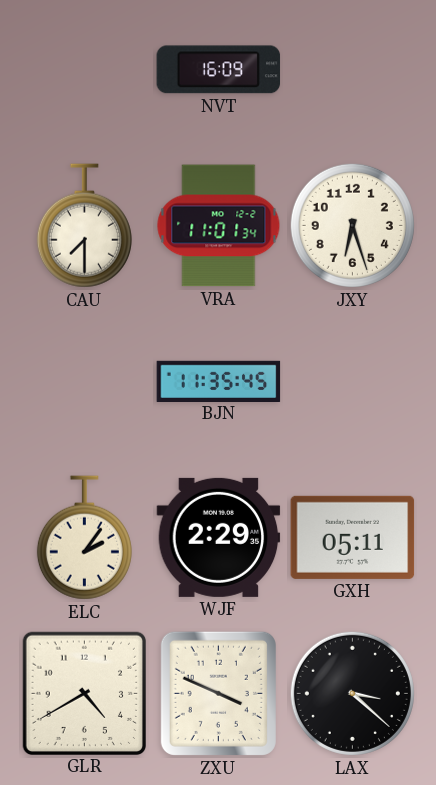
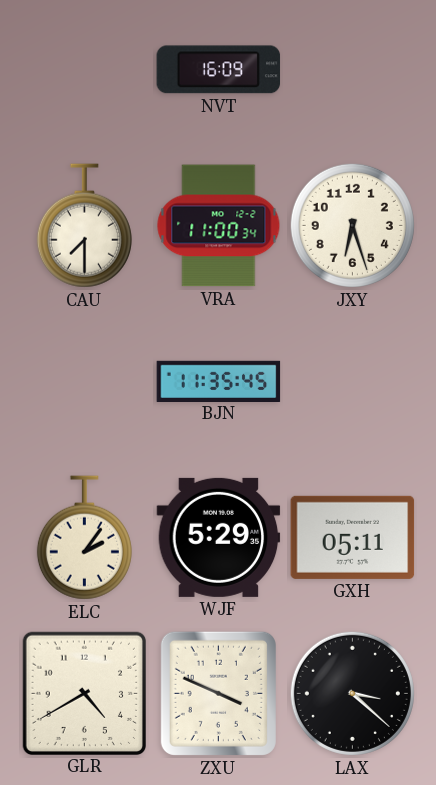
VRA: 11:01 -> 11:00 (219, 226)
WJF: 2:29 -> 5:29 (219, 537)
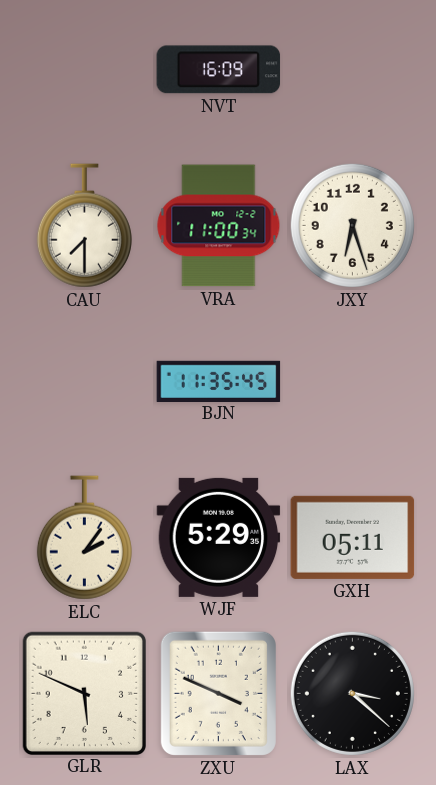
GLR: 4:40 -> 5:49 (84, 693)
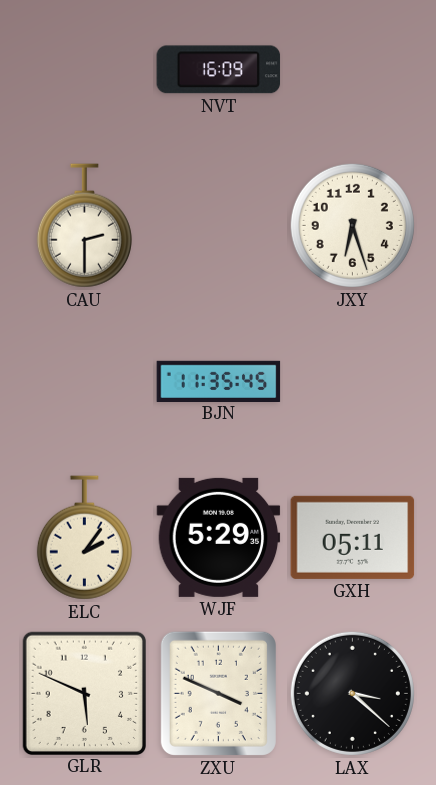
CAU: 7:30 -> 2:30 (84, 226)
VRA: 11:00 -> none (219, 226)
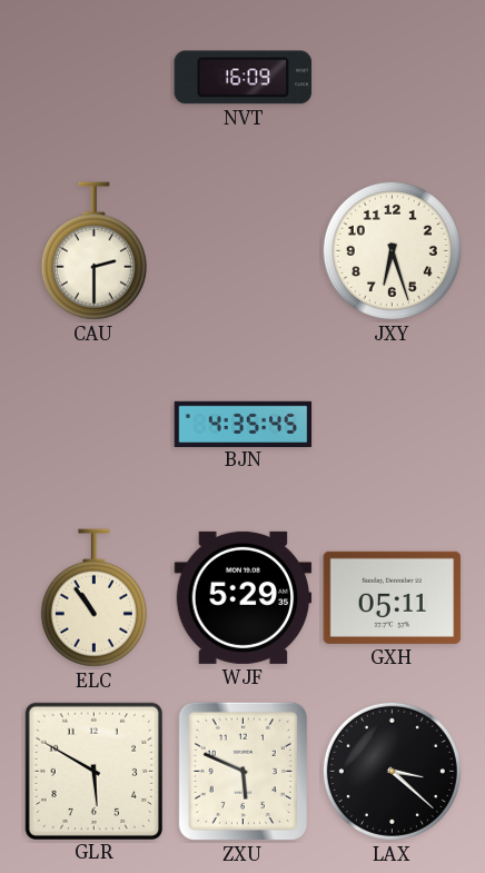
BJN: 11:35 -> 4:35 (244, 424)
ELC: 2:06 -> 10:54 (93, 598)
GLR: 5:49 -> 5:50 (93, 771)
ZXU: 3:49 -> 5:49 (242, 771)
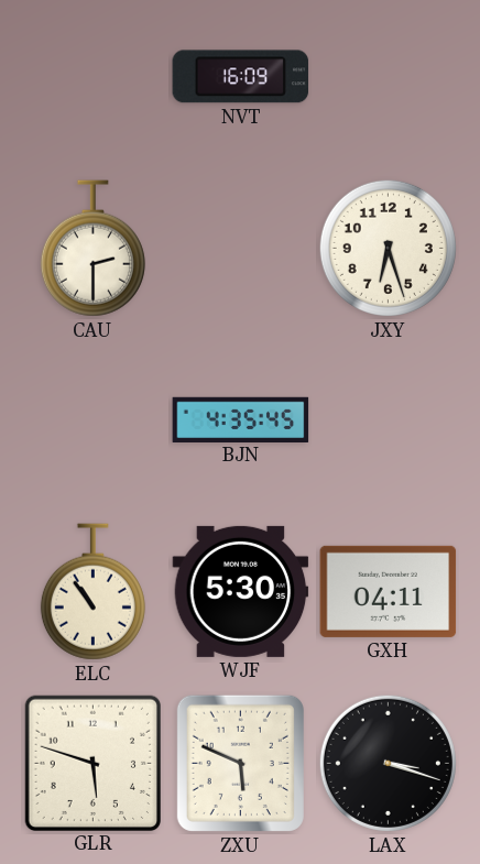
WJF: 5:29 -> 5:30 (241, 591)
GXH: 05:11 -> 04:11 (389, 591)
GLR: 5:50 -> 5:48 (92, 763)
LAX: 3:22 -> 3:18 (388, 763)
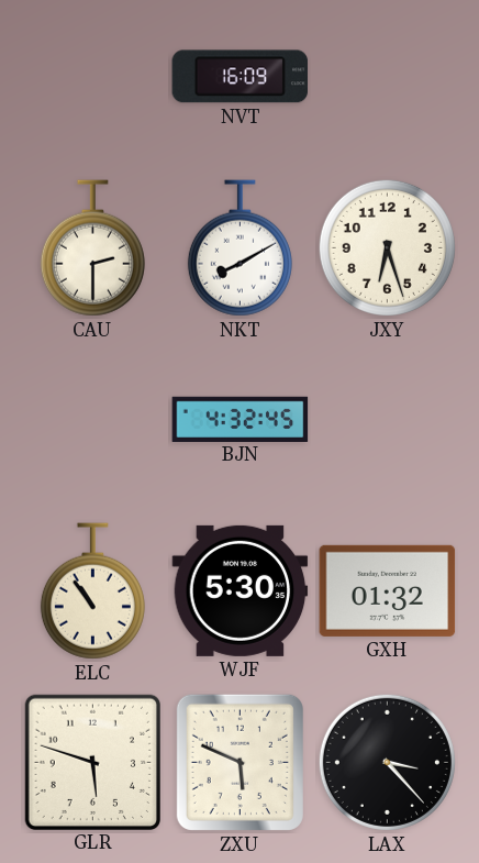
NKT: none -> 8:10 (239, 248)
BJN: 4:35 -> 4:32 (241, 419)
GXH: 04:11 -> 01:32 (388, 590)
LAX: 3:18 -> 3:23 (387, 762)
